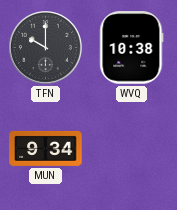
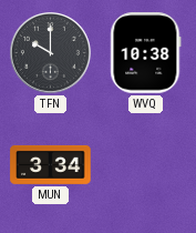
MUN: 9:34 -> 3:34 (51, 164)
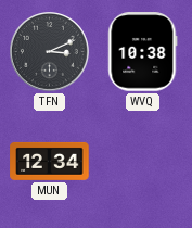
TFN: 10:00 -> 3:11 (50, 52)
MUN: 3:34 -> 12:34 (50, 161)
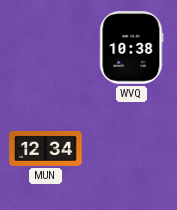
TFN: 3:11 -> none (50, 52)
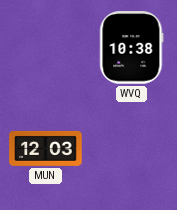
MUN: 12:34 -> 12:03 (46, 148)
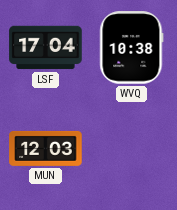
LSF: none -> 17:04 (46, 48)
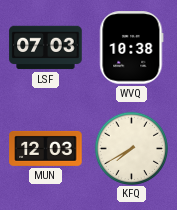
LSF: 17:04 -> 07:03 (46, 48)
KFQ: none -> 7:40 (131, 148)
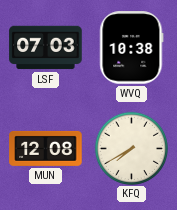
MUN: 12:03 -> 12:08 (46, 148)
